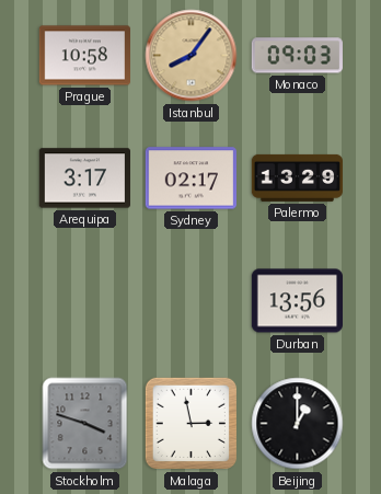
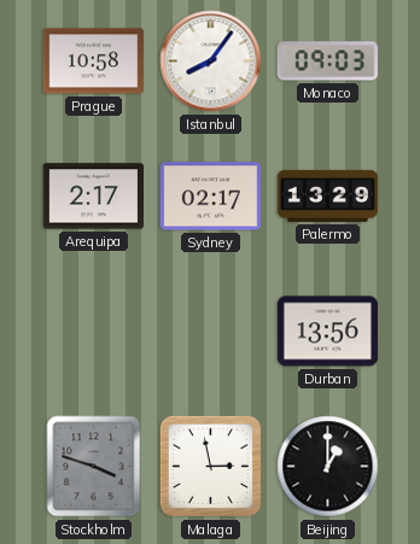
Istanbul dial: champagne -> white (211, 62)
Arequipa: 3:17 -> 2:17 (93, 197)
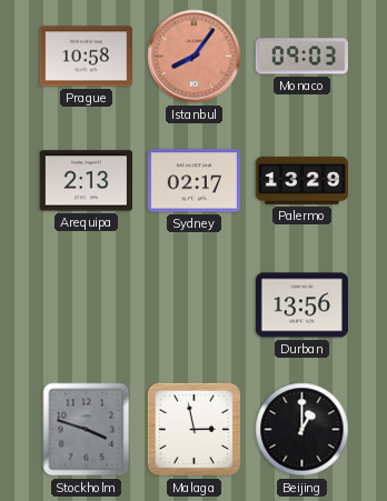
Istanbul dial: white -> salmon (195, 57)
Arequipa: 2:17 -> 2:13 (86, 181)
